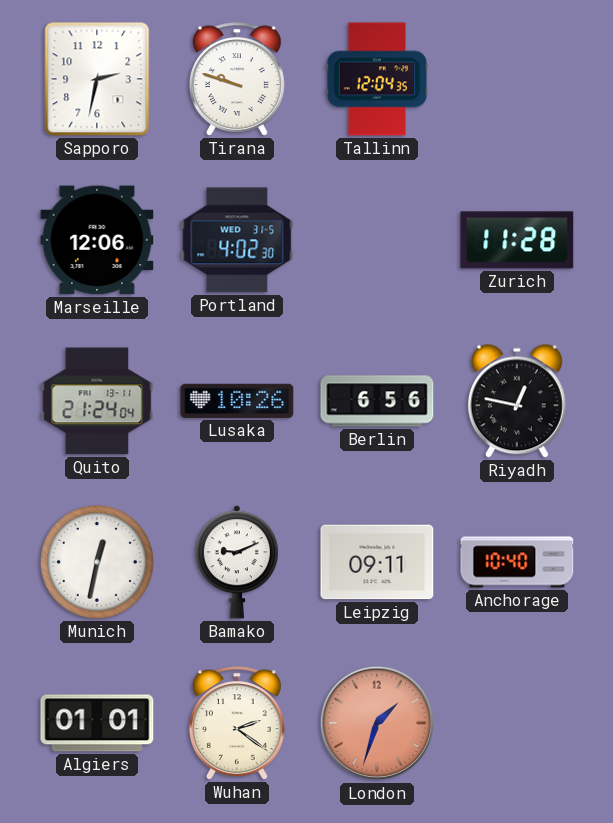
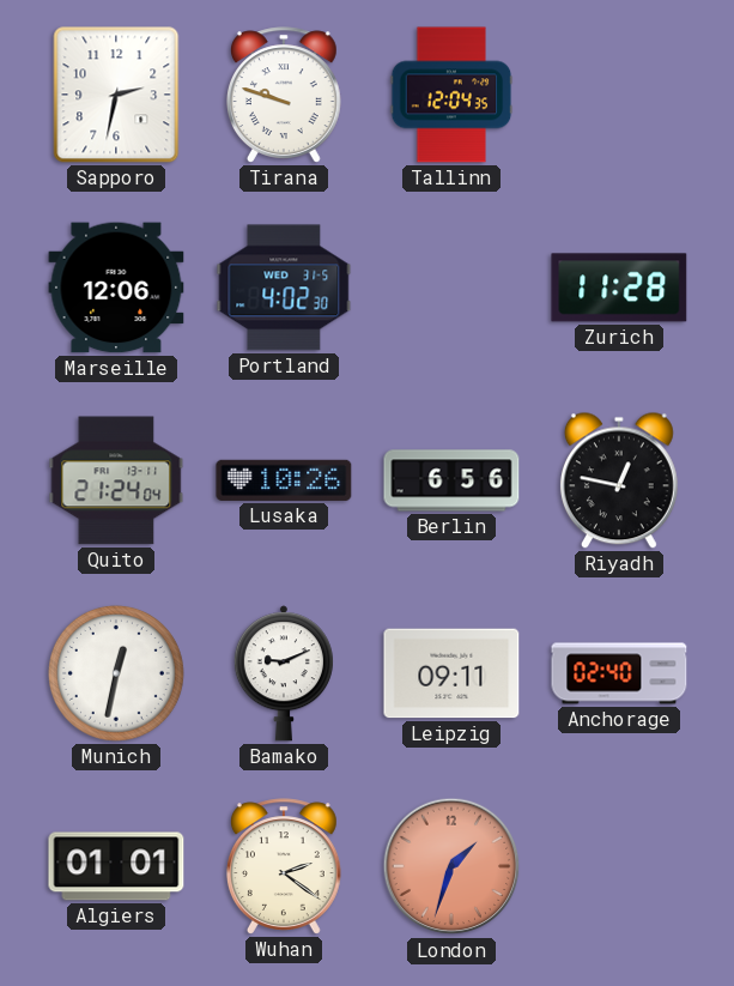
Anchorage: 10:40 -> 02:40 (619, 673)
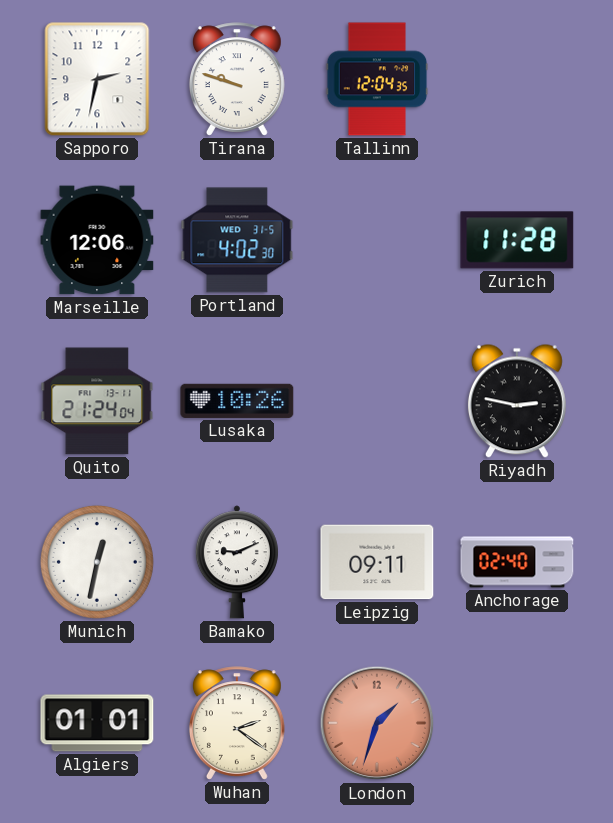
Berlin: 6:56 -> none (451, 480)
Riyadh: 12:47 -> 2:47 (517, 401)
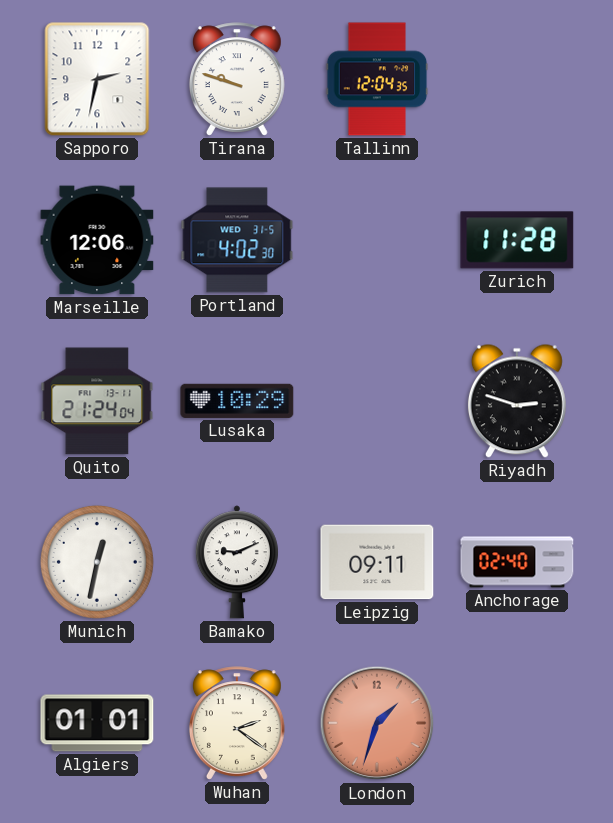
Lusaka: 10:26 -> 10:29 (237, 401)
Riyadh: 2:47 -> 2:48 (517, 401)
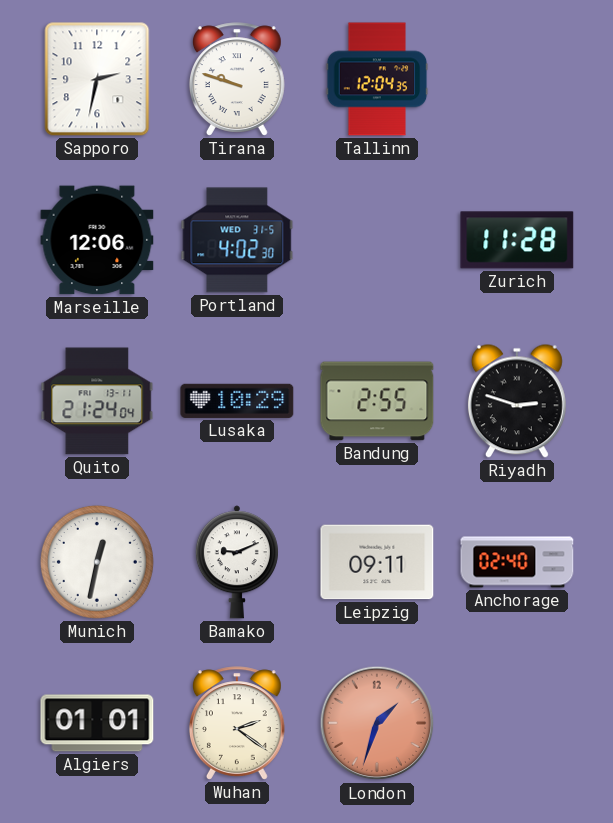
Bandung: none -> 2:55 (377, 401)
